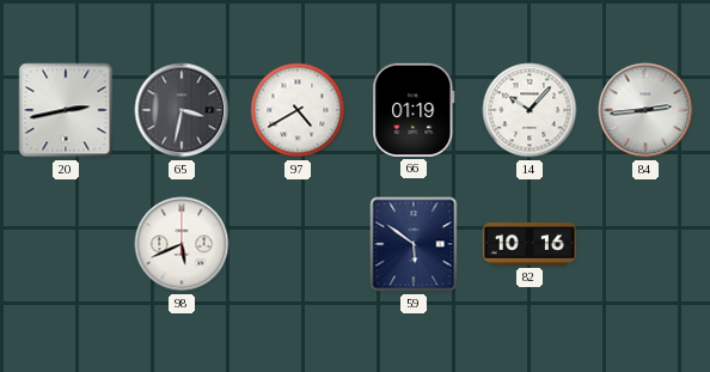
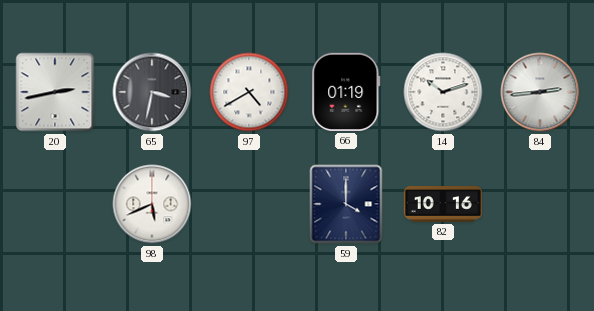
14: 10:07 -> 10:12 (443, 92)
59: 5:51 -> 4:00 (346, 204)
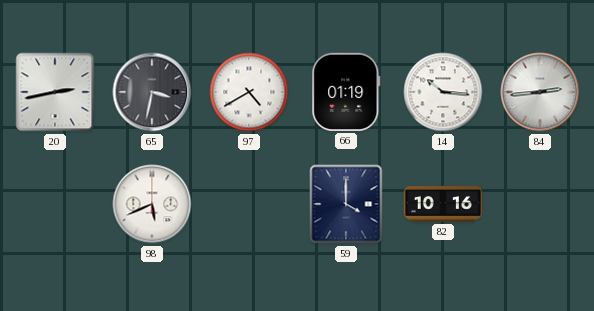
14: 10:12 -> 10:16 (443, 92)
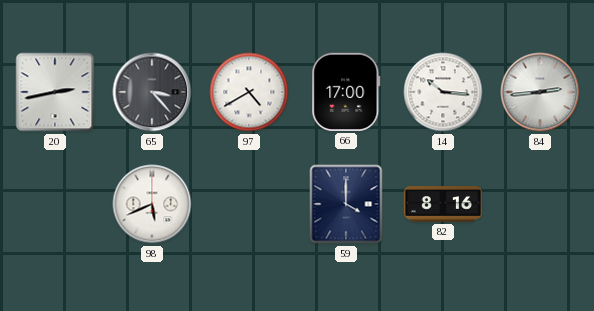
65: 3:32 -> 3:23 (152, 92)
66: 01:19 -> 17:00 (346, 92)
82: 10:16 -> 8:16 (442, 205)
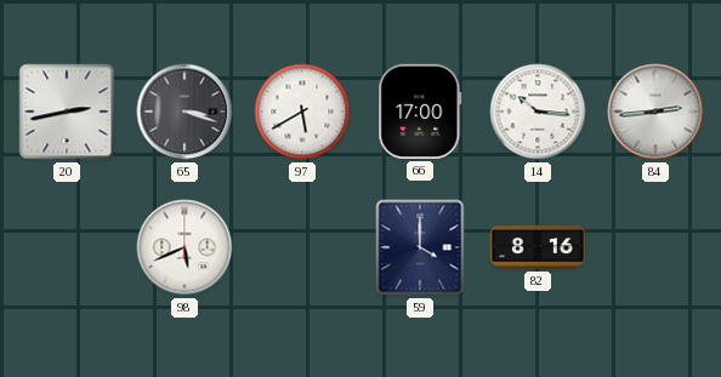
65: 3:23 -> 3:18 (184, 112)
97: 4:40 -> 5:40 (302, 112)
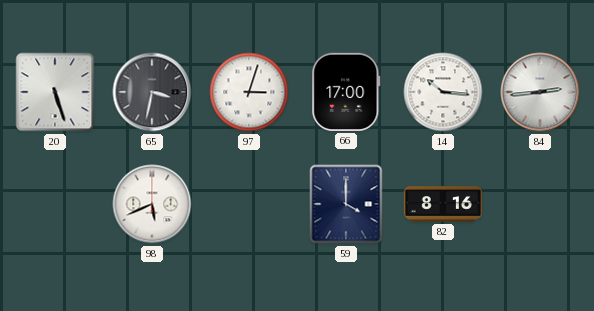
20: 2:43 -> 5:27 (55, 92)
65: 3:18 -> 3:32 (152, 92)
97: 5:40 -> 3:03 (249, 92)
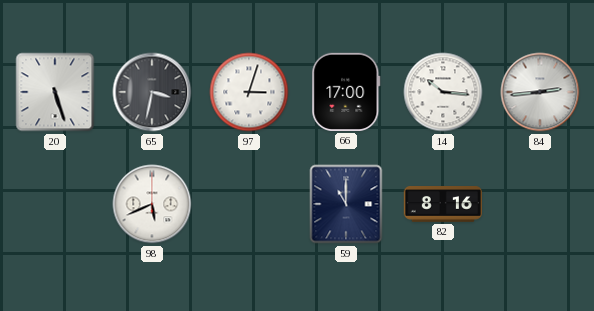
59: 4:00 -> 11:00 (346, 204)
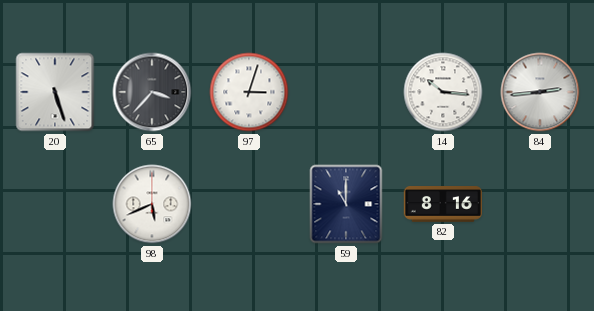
65: 3:32 -> 3:37 (152, 92)
66: 17:00 -> none (346, 92)
